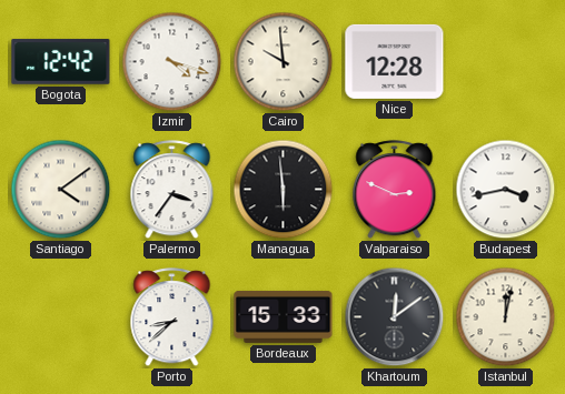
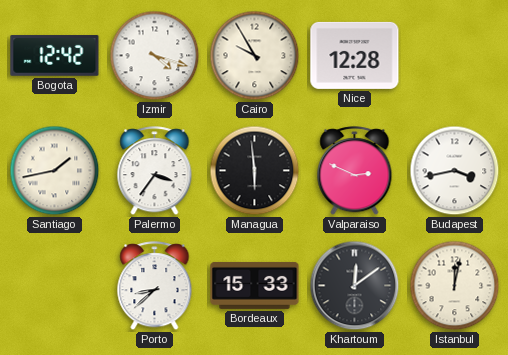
Cairo: 9:59 -> 9:55 (255, 56)
Santiago: 4:09 -> 1:43 (55, 171)
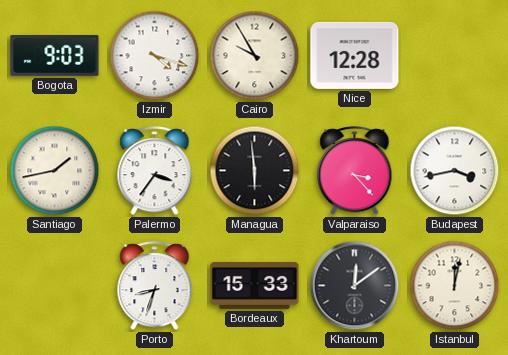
Bogota: 12:42 -> 9:03 (55, 56)
Valparaiso: 2:49 -> 3:23 (355, 171)
Porto: 8:38 -> 8:33 (155, 286)
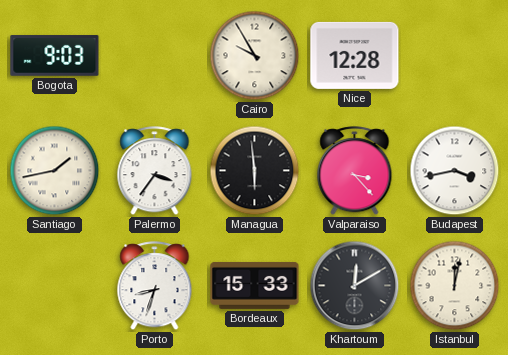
Izmir: 4:18 -> none (155, 56)
Khartoum: 12:09 -> 12:10 (355, 286)
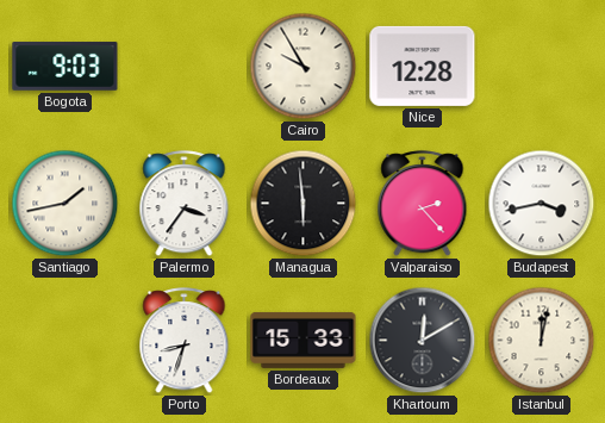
Valparaiso: 3:23 -> 2:23 (423, 204)
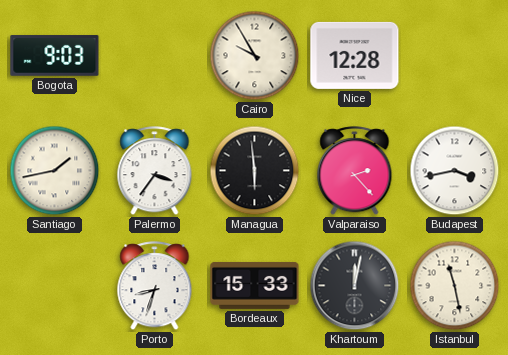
Khartoum: 12:10 -> 12:02 (355, 286)
Istanbul: 12:02 -> 11:28 (455, 286)
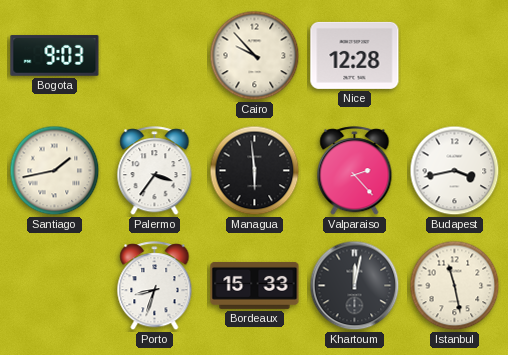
Cairo: 9:55 -> 9:53 (255, 56)
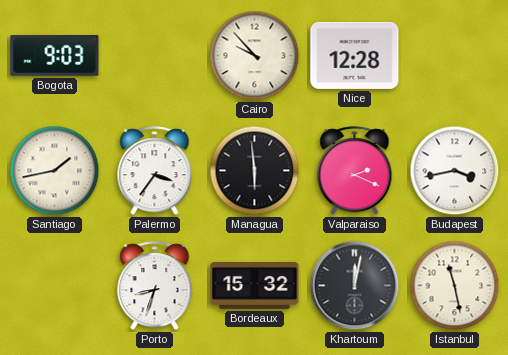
Valparaiso: 2:23 -> 2:19 (355, 171)
Bordeaux: 15:33 -> 15:32 (255, 285)
